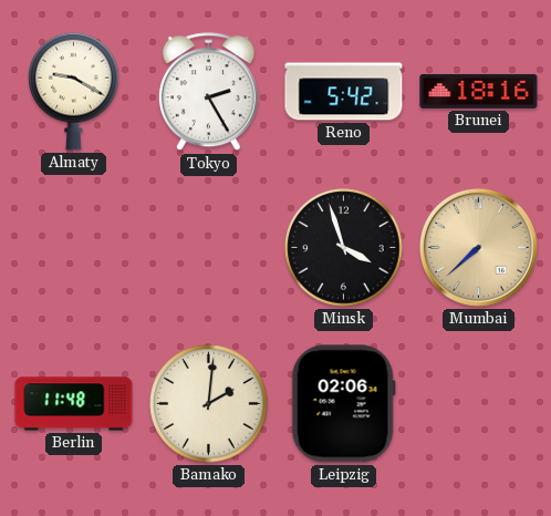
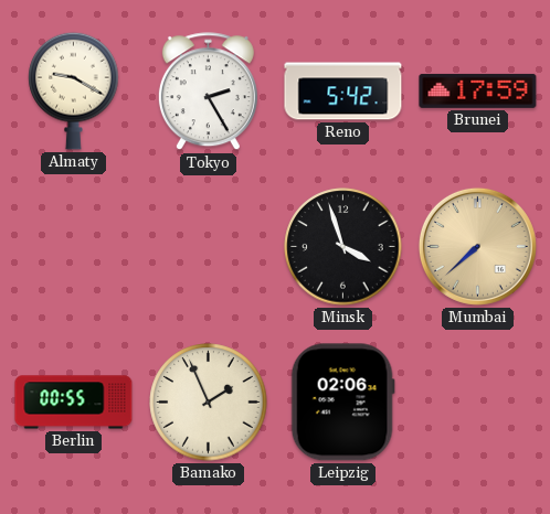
Brunei: 18:16 -> 17:59 (478, 90)
Berlin: 11:48 -> 00:55 (74, 403)
Bamako: 2:01 -> 1:56 (209, 403)
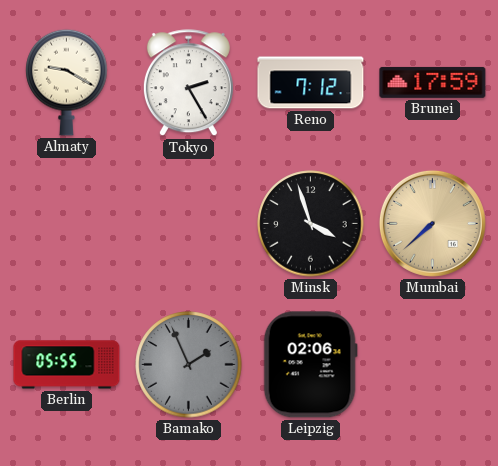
Reno: 5:42 -> 7:12 (311, 83)
Berlin: 00:55 -> 05:55 (67, 365)
Bamako dial: cream -> grey (189, 365)
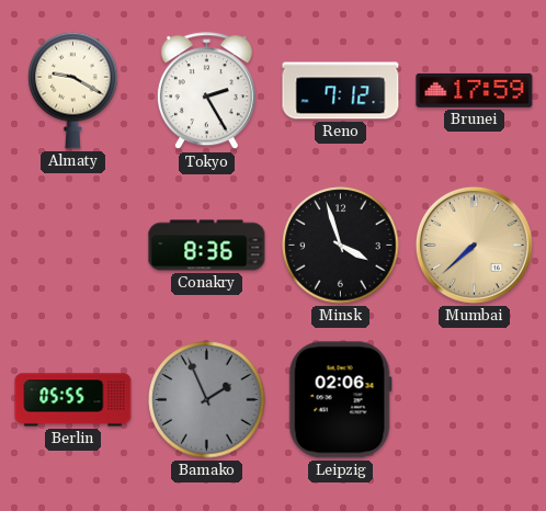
Conakry: none -> 8:36 (207, 246)
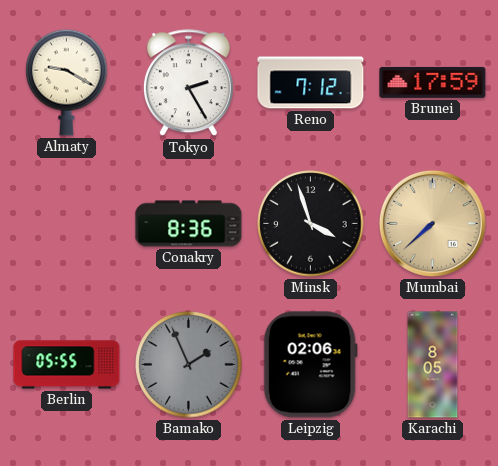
Karachi: none -> 8:05 (433, 365)
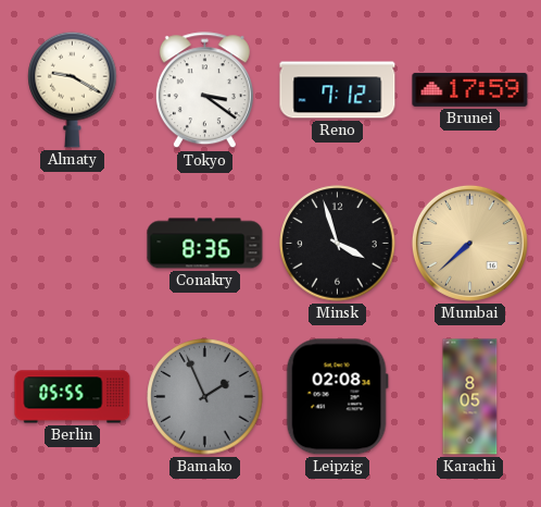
Tokyo: 2:25 -> 3:21 (204, 90)
Leipzig: 02:06 -> 02:08 (337, 397)
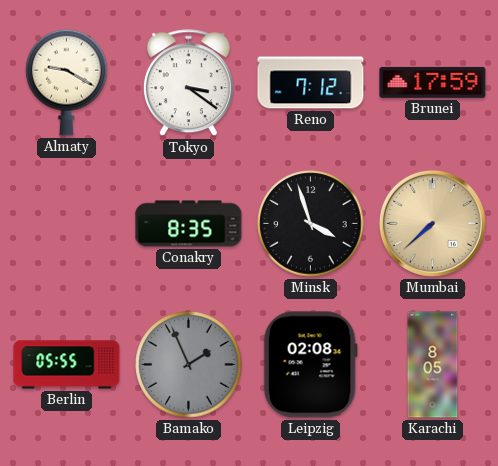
Conakry: 8:36 -> 8:35 (189, 224)
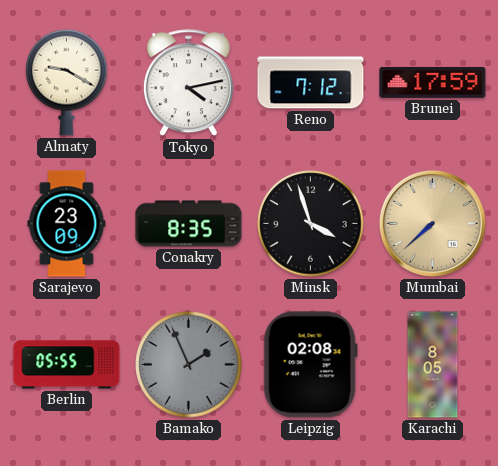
Tokyo: 3:21 -> 4:13 (188, 83)
Sarajevo: none -> 23:09 (67, 224)
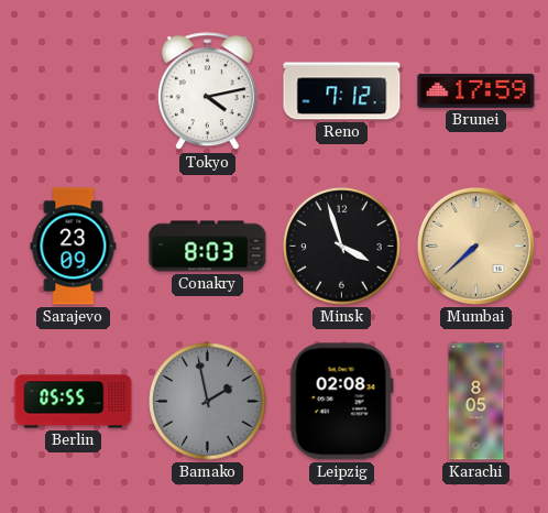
Almaty: 9:20 -> none (67, 82)
Conakry: 8:35 -> 8:03 (208, 247)
Bamako: 1:56 -> 1:58 (208, 402)
